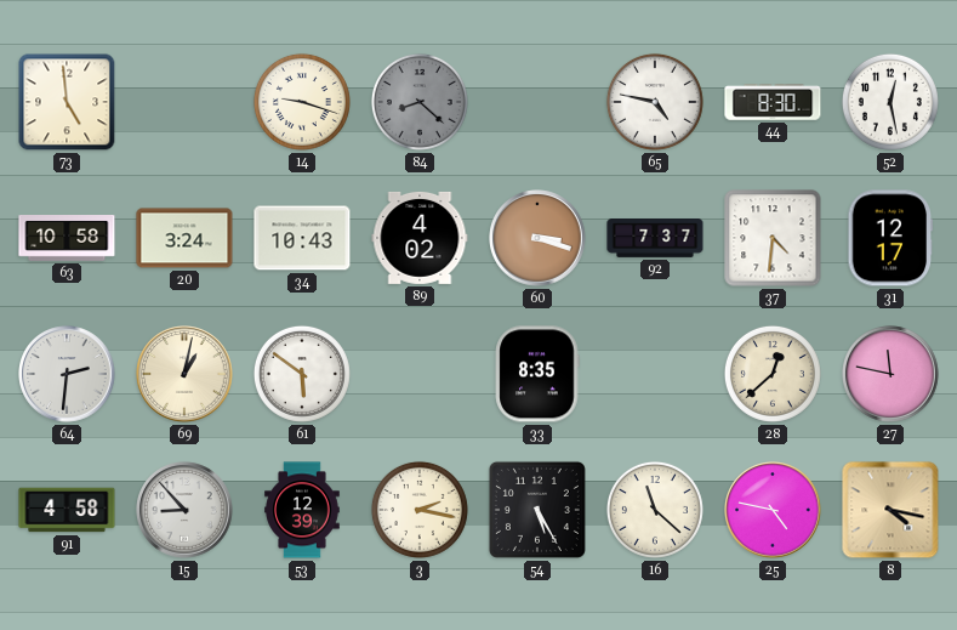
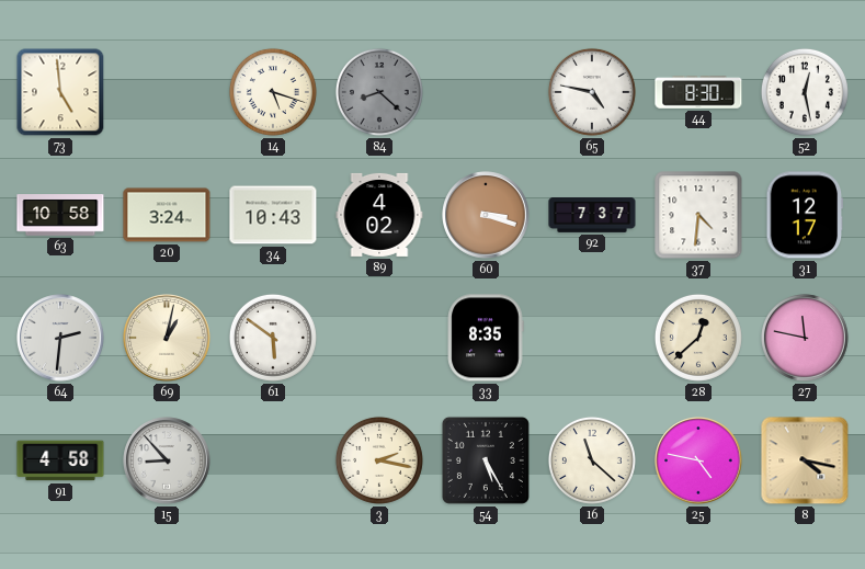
14: 9:18 -> 5:18 (273, 92)
53: 12:39 -> none (302, 510)
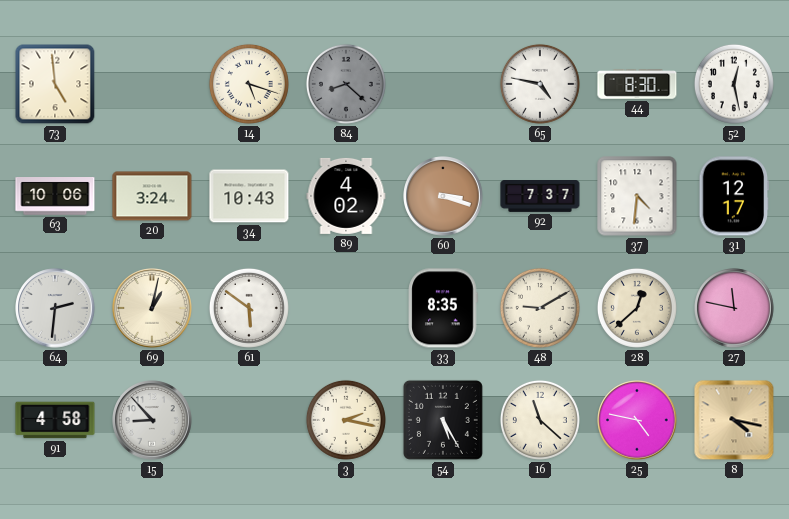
63: 10:58 -> 10:06 (55, 197)
48: none -> 9:10 (540, 308)
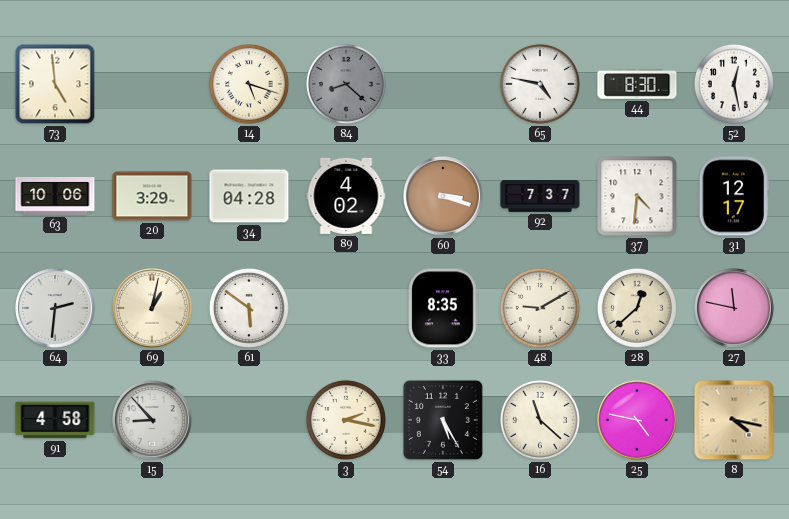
20: 3:24 -> 3:29 (152, 196)
34: 10:43 -> 04:28 (249, 196)
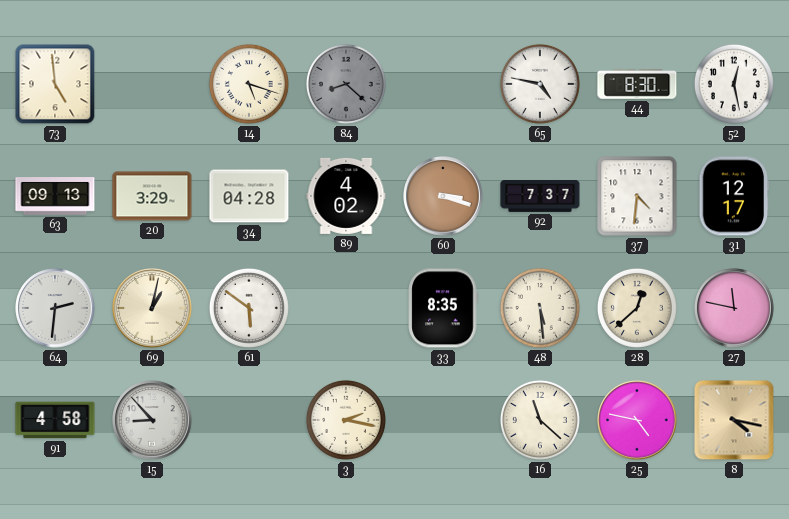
63: 10:06 -> 09:13 (55, 197)
48: 9:10 -> 5:29 (540, 308)
54: 5:25 -> none (443, 420)
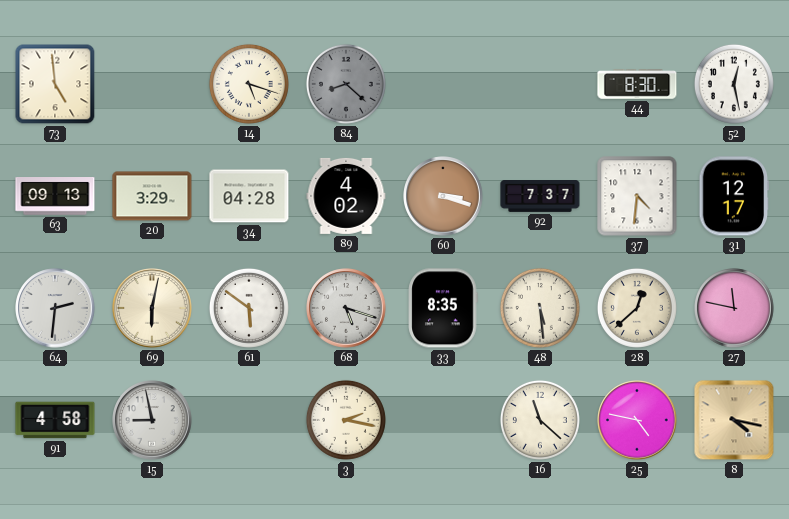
65: 4:47 -> none (540, 84)
69: 1:02 -> 6:02 (152, 308)
68: none -> 5:18 (346, 308)
15: 8:53 -> 8:58 (152, 420)
